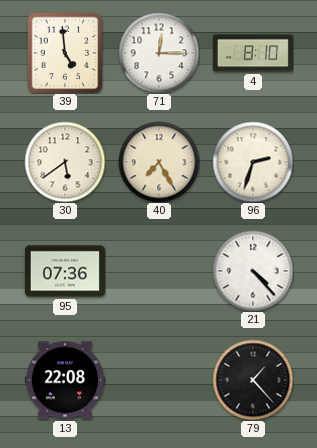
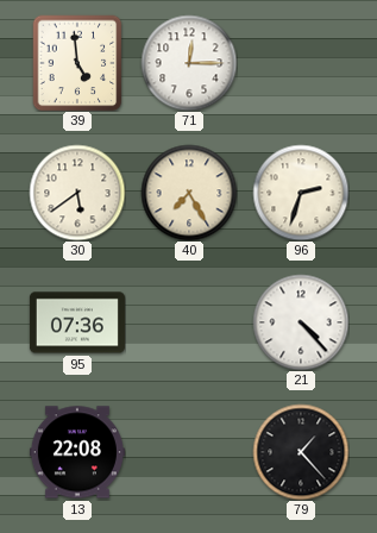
4: 8:10 -> none (253, 53)
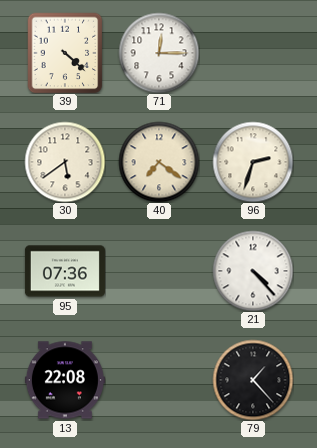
39: 4:59 -> 4:22 (65, 53)
40: 7:25 -> 7:21 (159, 162)
